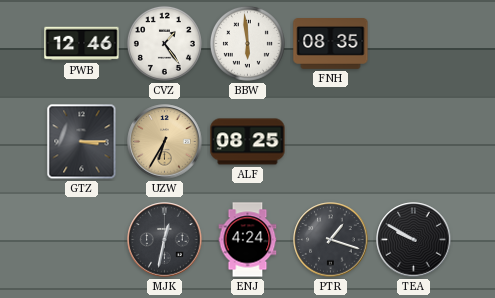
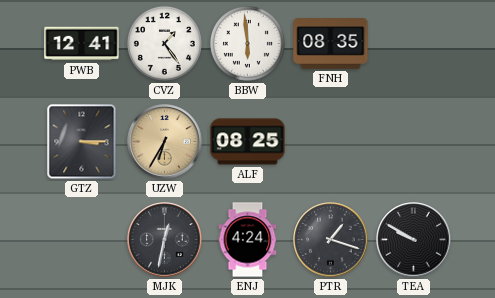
PWB: 12:46 -> 12:41 (82, 44)
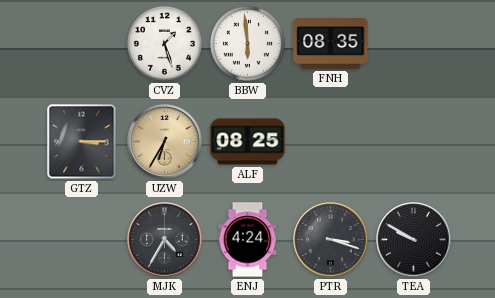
PWB: 12:41 -> none (82, 44)
CVZ: 1:24 -> 1:27 (164, 43)
MJK: 12:32 -> 4:35 (165, 240)
PTR: 1:18 -> 3:18 (331, 240)
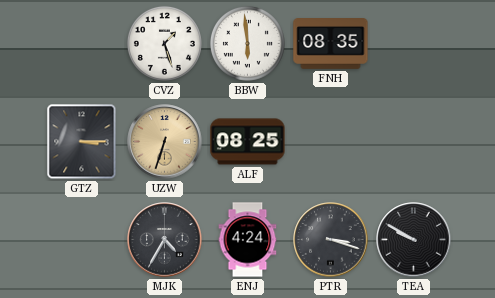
UZW: 6:35 -> 6:33 (165, 142)
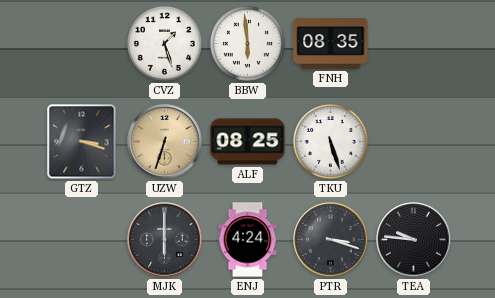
GTZ: 3:15 -> 3:18 (82, 142)
TKU: none -> 5:27 (330, 141)
MJK: 4:35 -> 6:00 (165, 240)
TEA: 9:50 -> 9:46 (414, 240)
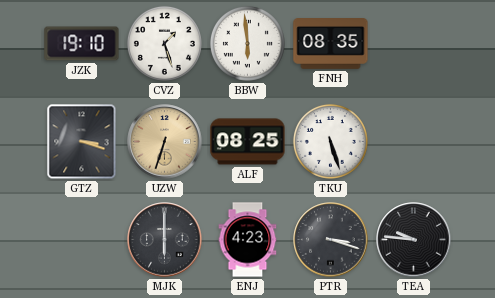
JZK: none -> 19:10 (82, 44)
ENJ: 4:24 -> 4:23 (248, 240)
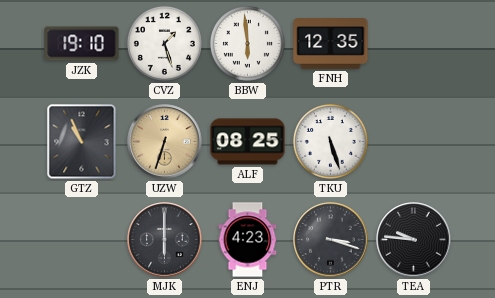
FNH: 08:35 -> 12:35 (331, 44)
GTZ: 3:18 -> 10:56 (82, 142)
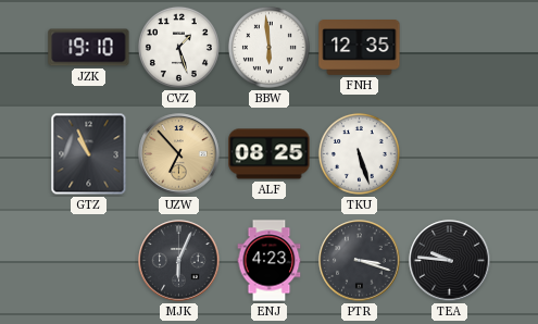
UZW: 6:33 -> 6:53 (179, 154)
MJK: 6:00 -> 6:04 (179, 261)
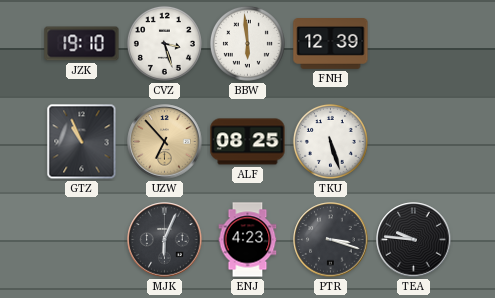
CVZ: 1:27 -> 3:27 (164, 43)
FNH: 12:35 -> 12:39 (331, 44)
